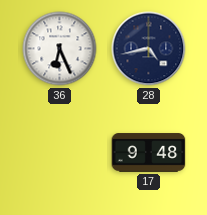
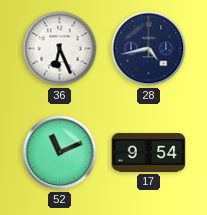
52: none -> 11:11 (60, 153)
17: 9:48 -> 9:54 (149, 153)
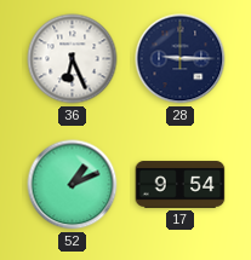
28: 4:43 -> 9:15 (181, 59)
52: 11:11 -> 1:11 (73, 185)
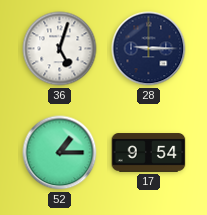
36: 6:26 -> 5:03 (60, 49)
52: 1:11 -> 1:15 (60, 153)
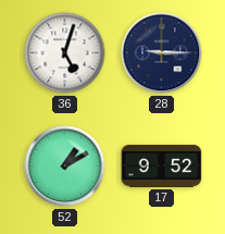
52: 1:15 -> 1:10 (65, 167)
17: 9:54 -> 9:52 (162, 167)
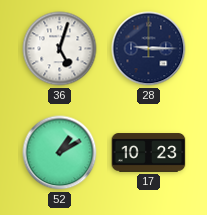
17: 9:52 -> 10:23 (149, 153)
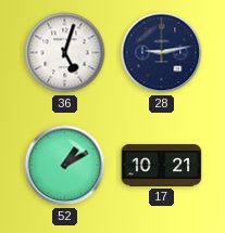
28: 9:15 -> 9:13 (162, 53)
17: 10:23 -> 10:21 (162, 166)
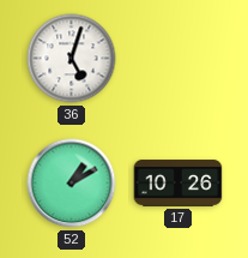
28: 9:13 -> none (162, 53)
17: 10:21 -> 10:26 (179, 184)
